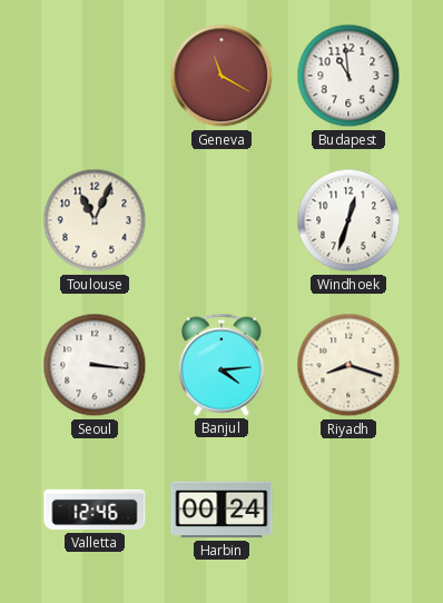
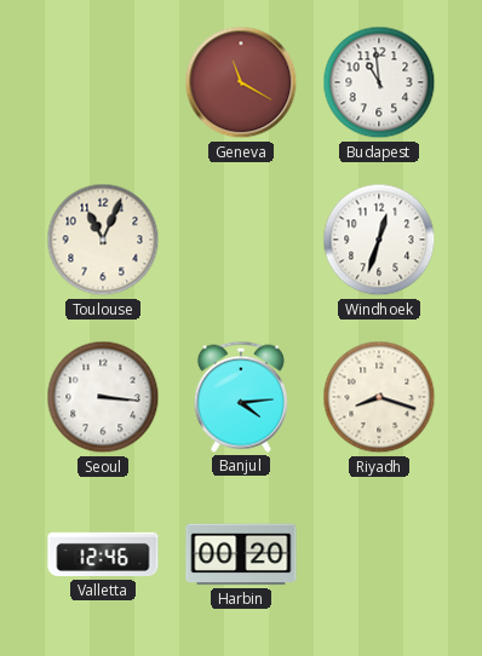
Harbin: 00:24 -> 00:20 (241, 554)
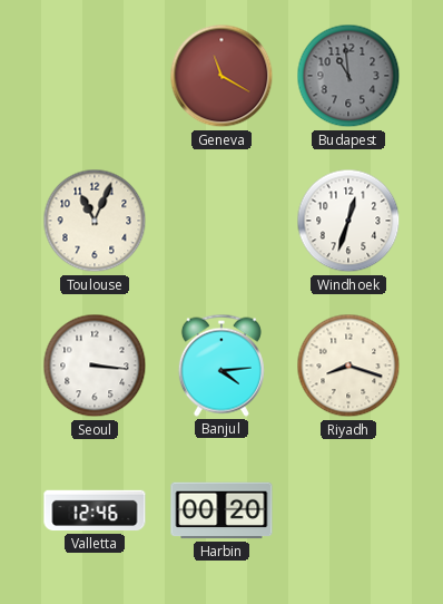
Budapest dial: white -> grey (348, 76)
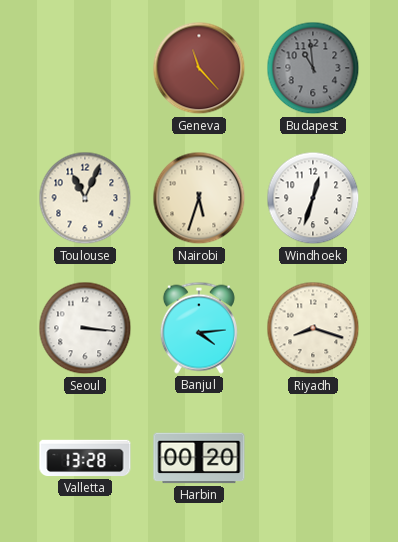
Geneva: 11:20 -> 11:23 (199, 68)
Nairobi: none -> 5:33 (199, 198)
Valletta: 12:46 -> 13:28 (85, 458)
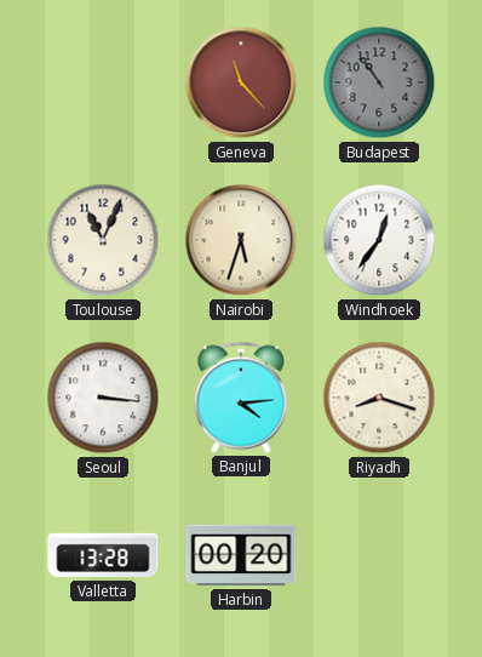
Budapest: 10:59 -> 10:54 (379, 82)
Windhoek: 12:33 -> 12:36 (379, 240)
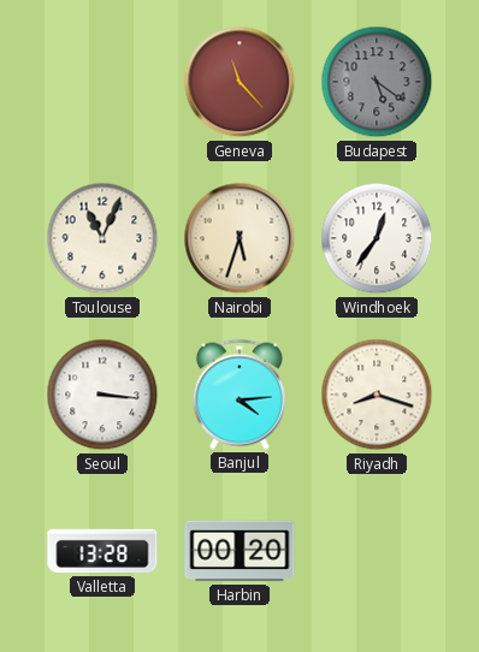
Budapest: 10:54 -> 5:21 (377, 82)
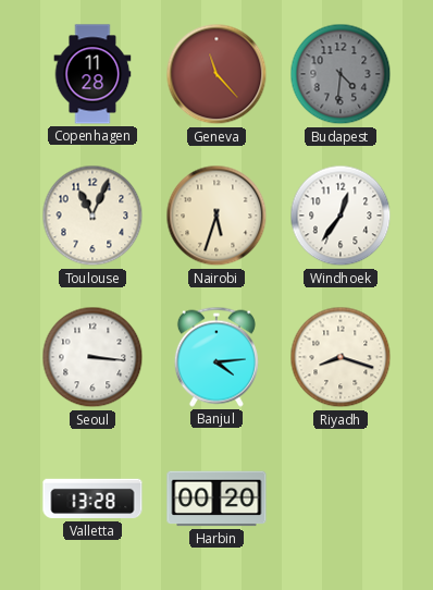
Copenhagen: none -> 11:28 (92, 74)
Budapest: 5:21 -> 4:31 (341, 74)
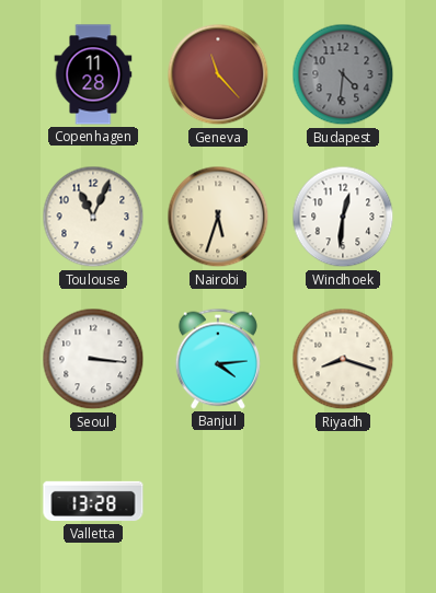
Windhoek: 12:36 -> 12:31 (343, 217)
Harbin: 00:20 -> none (216, 499)
